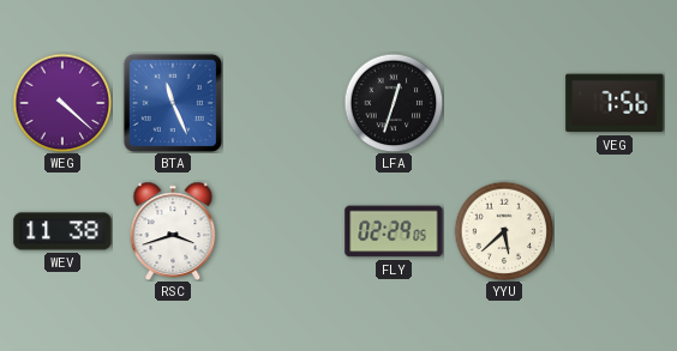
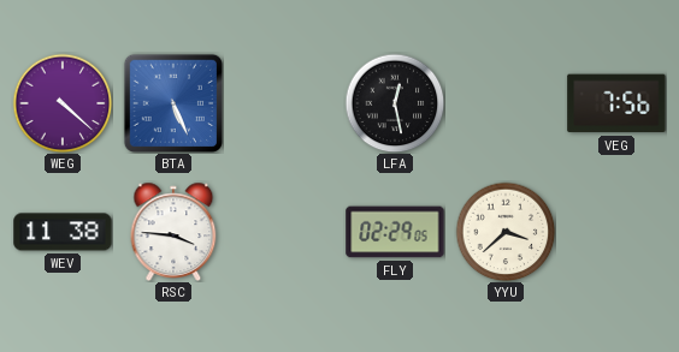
BTA: 11:26 -> 5:26 (172, 102)
LFA: 12:33 -> 12:28 (395, 103)
RSC: 3:42 -> 3:46 (173, 231)
YYU: 5:38 -> 3:38 (506, 232)
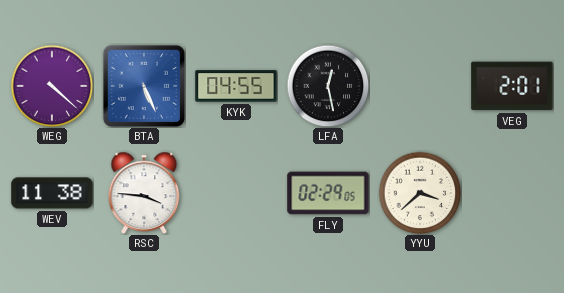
KYK: none -> 04:55 (236, 86)
VEG: 7:56 -> 2:01 (512, 86)
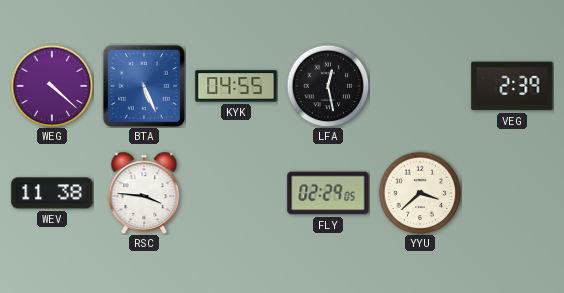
VEG: 2:01 -> 2:39 (512, 86)
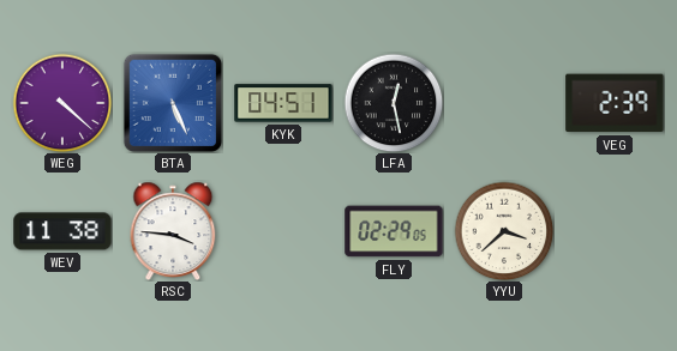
KYK: 04:55 -> 04:51 (283, 103)
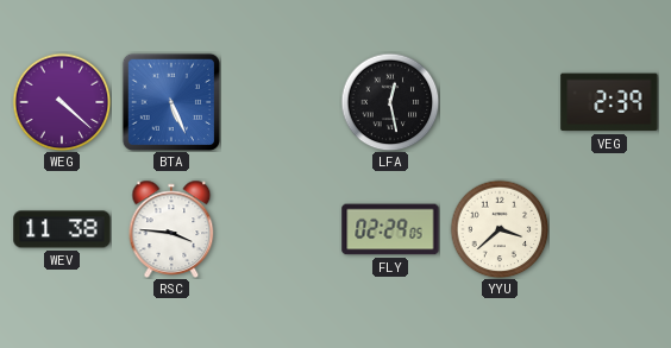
KYK: 04:51 -> none (283, 103)
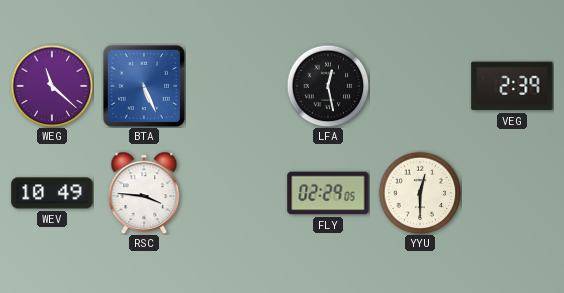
WEG: 4:22 -> 11:22 (52, 86)
WEV: 11:38 -> 10:49 (52, 193)
YYU: 3:38 -> 12:30 (420, 193)
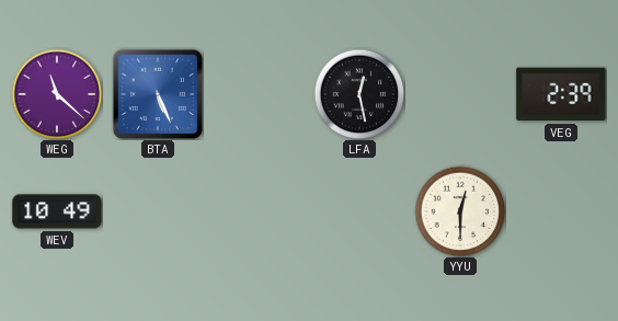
RSC: 3:46 -> none (144, 192)
FLY: 02:29 -> none (328, 193)
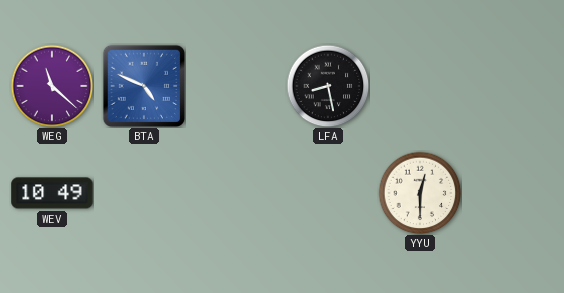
BTA: 5:26 -> 4:49 (143, 85)
LFA: 12:28 -> 8:28 (328, 86)
VEG: 2:39 -> none (561, 94)
